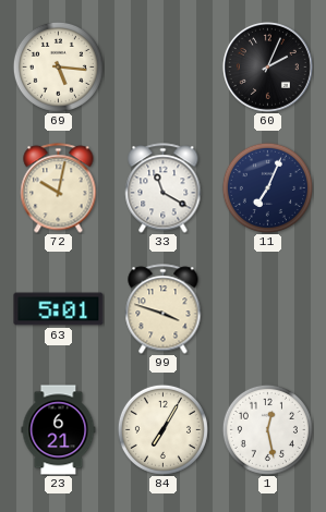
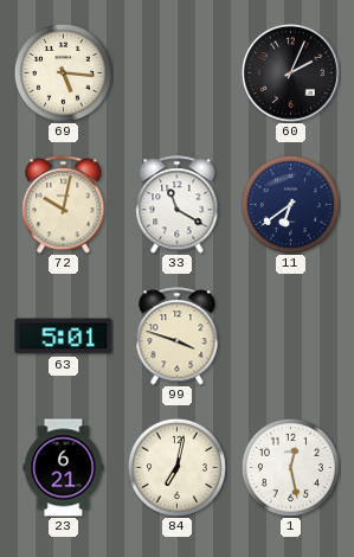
11: 7:04 -> 6:39 (290, 204)
84: 7:05 -> 7:02 (176, 467)
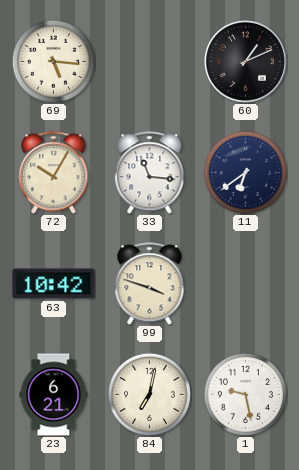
60: 2:04 -> 1:11 (245, 61)
72: 10:02 -> 10:05 (54, 173)
33: 11:20 -> 11:16 (150, 173)
63: 5:01 -> 10:42 (54, 284)
1: 12:28 -> 9:28 (245, 394)
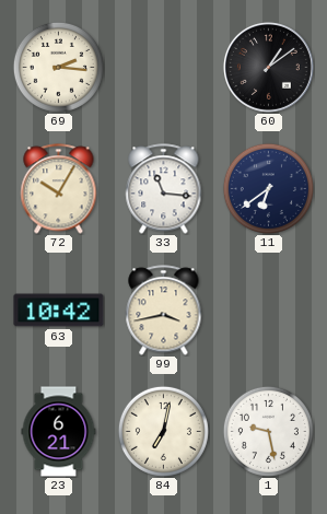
69: 5:16 -> 2:16 (58, 67)
60: 1:11 -> 1:09 (268, 67)
99: 3:48 -> 3:43 (164, 311)
